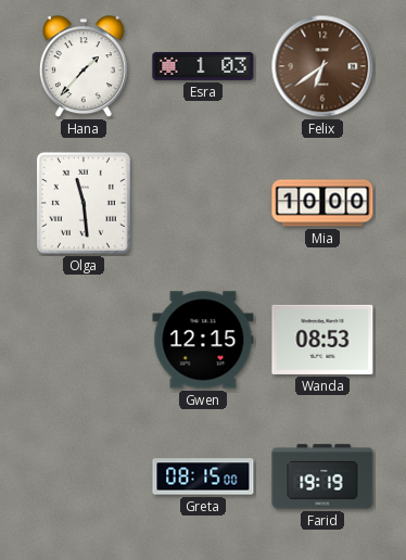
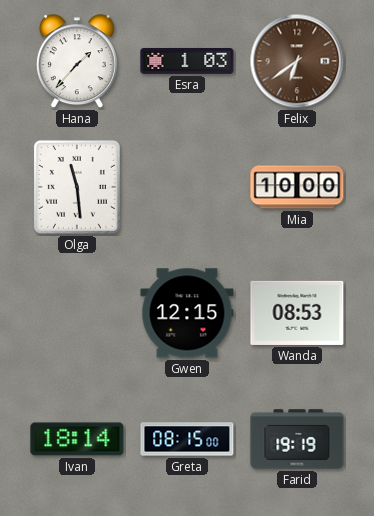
Ivan: none -> 18:14 (77, 439)
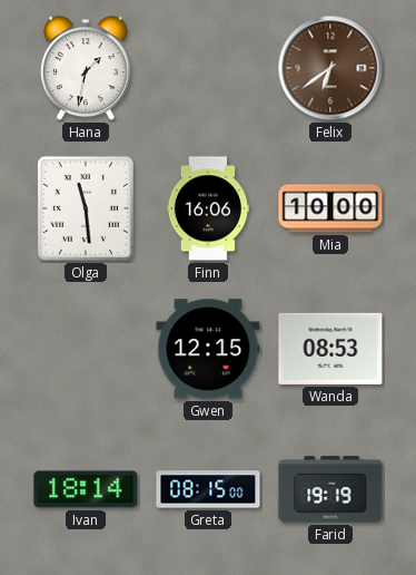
Hana: 1:37 -> 1:32 (86, 69)
Esra: 1:03 -> none (187, 61)
Finn: none -> 16:06 (207, 208)
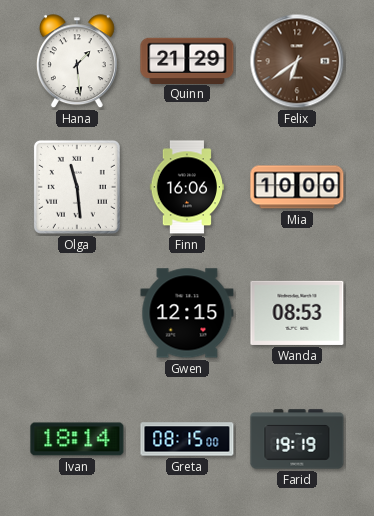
Hana: 1:32 -> 1:29 (77, 62)
Quinn: none -> 21:29 (187, 60)
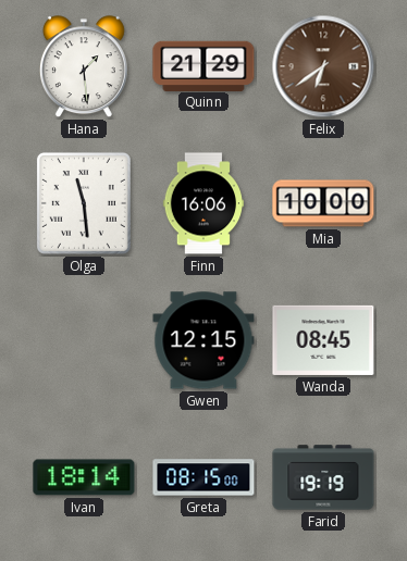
Wanda: 08:53 -> 08:45 (323, 340)
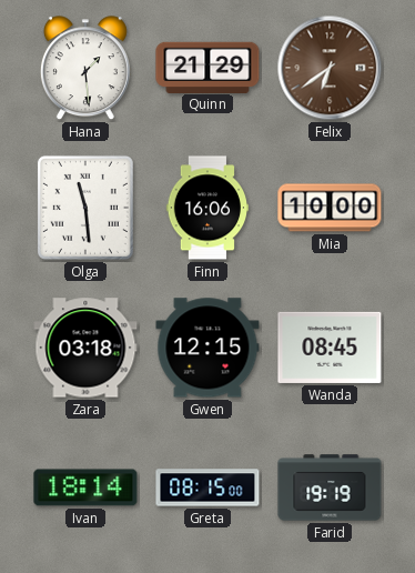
Zara: none -> 03:18 (85, 348)
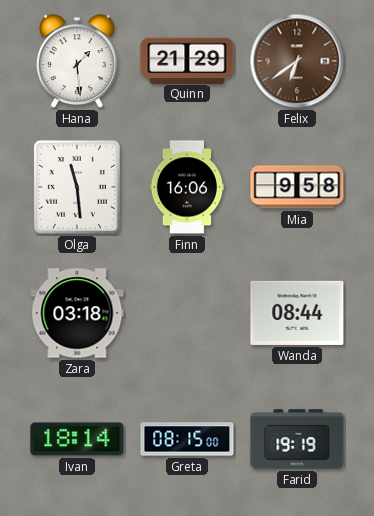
Mia: 10:00 -> 9:58 (297, 187)
Gwen: 12:15 -> none (207, 348)
Wanda: 08:45 -> 08:44 (297, 313)
